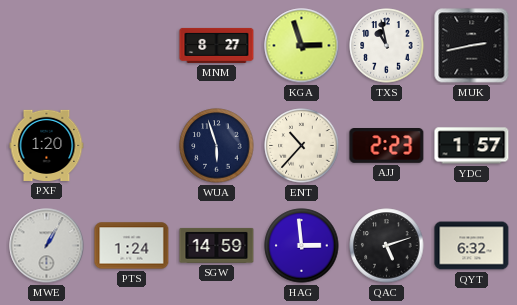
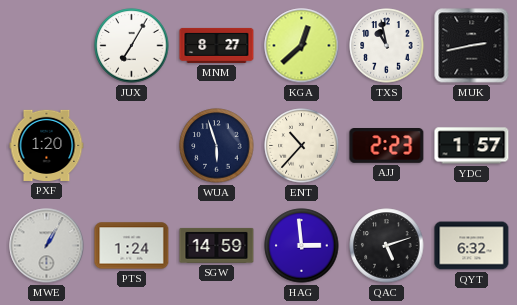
JUX: none -> 7:05 (132, 46)
KGA: 2:57 -> 12:38 (302, 46)
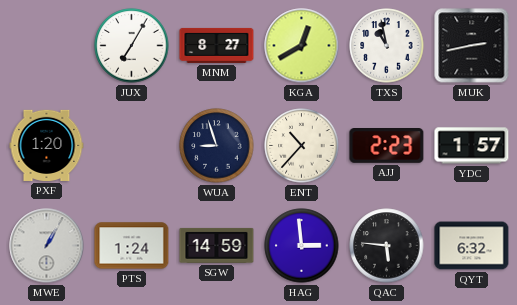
KGA: 12:38 -> 12:40 (302, 46)
WUA: 5:57 -> 8:57 (217, 146)
QAC: 5:12 -> 5:46 (387, 246)
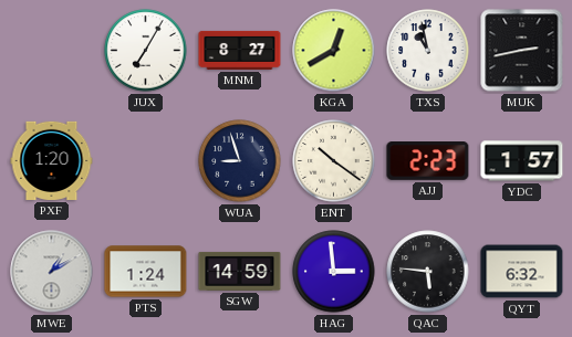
ENT: 10:37 -> 10:21 (334, 161)
MWE: 1:05 -> 1:10 (52, 272)
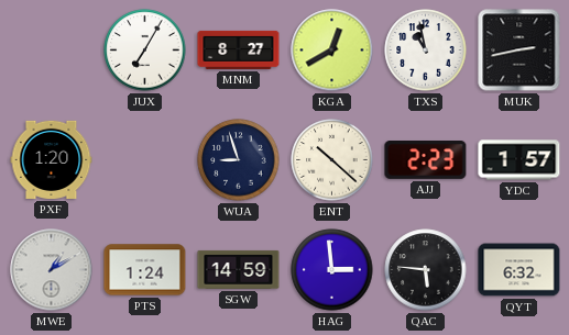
ENT: 10:21 -> 10:22 (332, 160)
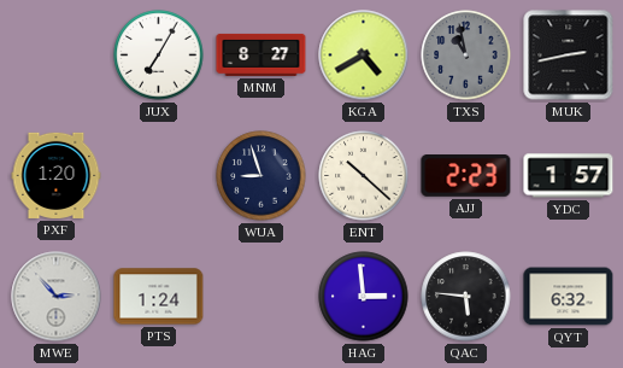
KGA: 12:40 -> 4:40 (364, 56)
TXS dial: white -> grey (466, 56)
MWE: 1:10 -> 2:53 (57, 297)
SGW: 14:59 -> none (239, 269)
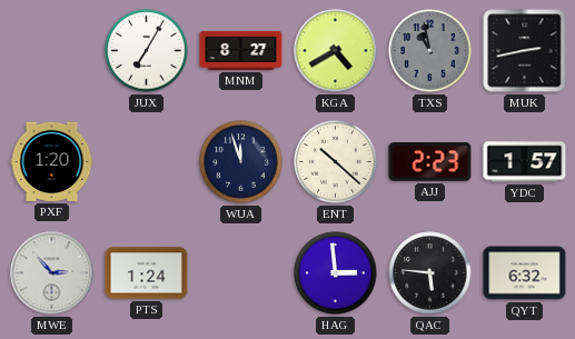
WUA: 8:57 -> 11:57 (241, 162)
